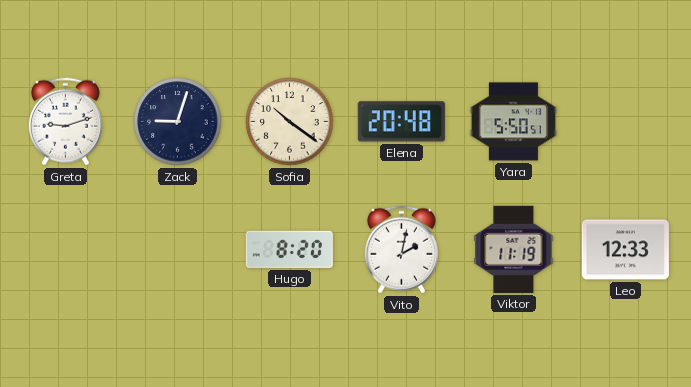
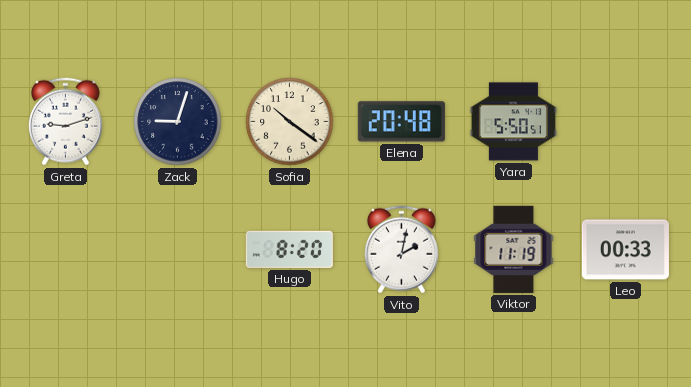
Leo: 12:33 -> 00:33 (625, 250)
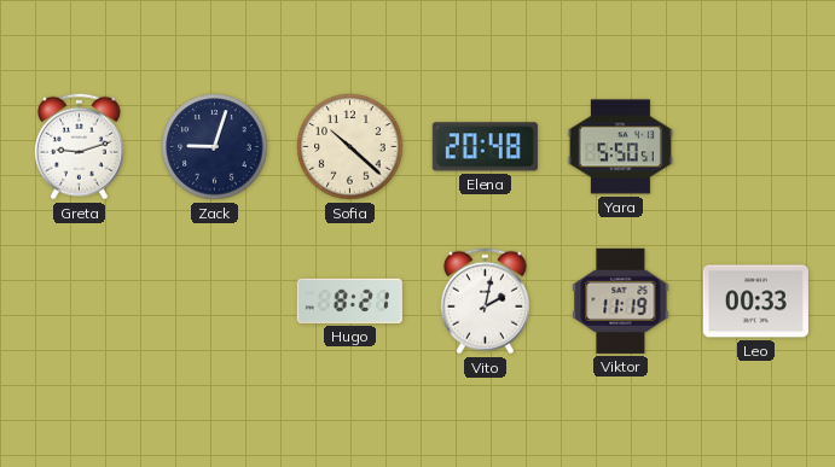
Sofia: 10:21 -> 10:22 (350, 147)
Hugo: 8:20 -> 8:21 (349, 300)
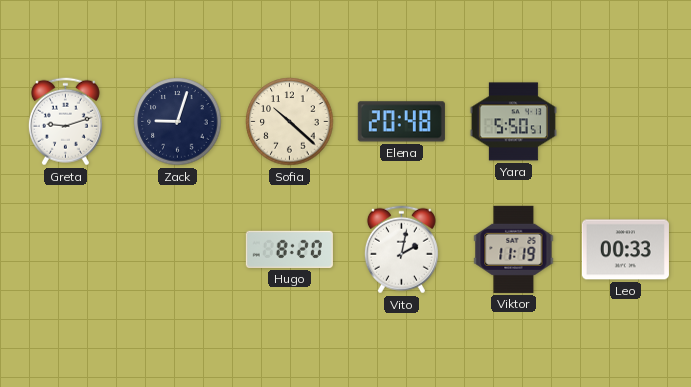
Hugo: 8:21 -> 8:20 (289, 249)
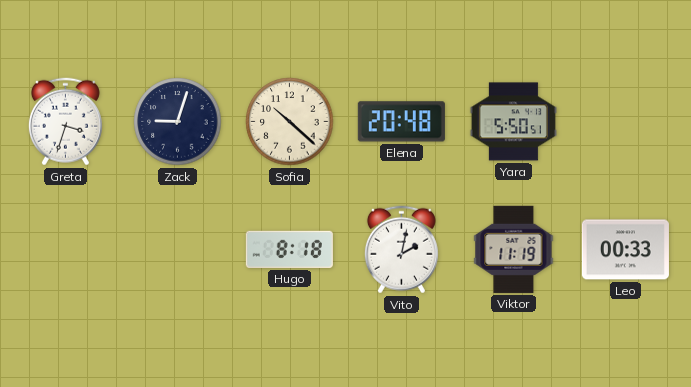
Greta: 9:12 -> 3:33 (65, 122)
Hugo: 8:20 -> 8:18 (289, 249)
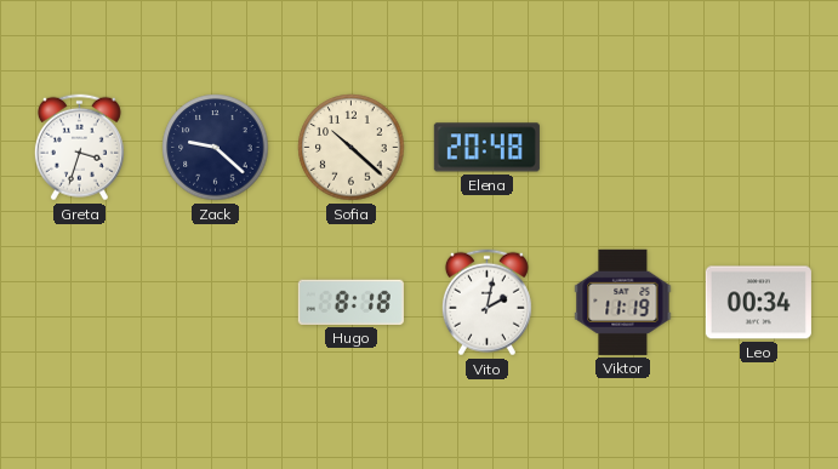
Zack: 9:03 -> 9:22 (216, 148)
Yara: 5:50 -> none (513, 122)
Leo: 00:33 -> 00:34 (758, 303)
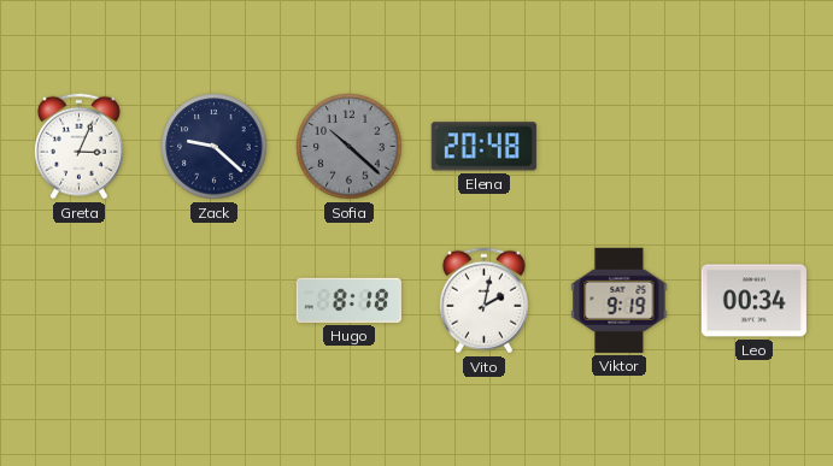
Greta: 3:33 -> 3:04 (78, 147)
Sofia dial: cream -> grey (350, 147)
Viktor: 11:19 -> 9:19 (620, 300)
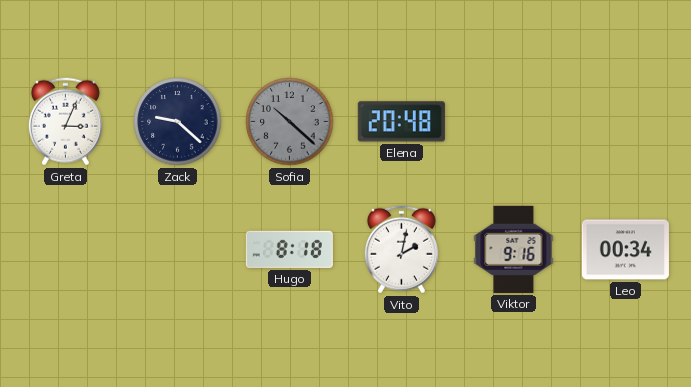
Viktor: 9:19 -> 9:16 (514, 249)
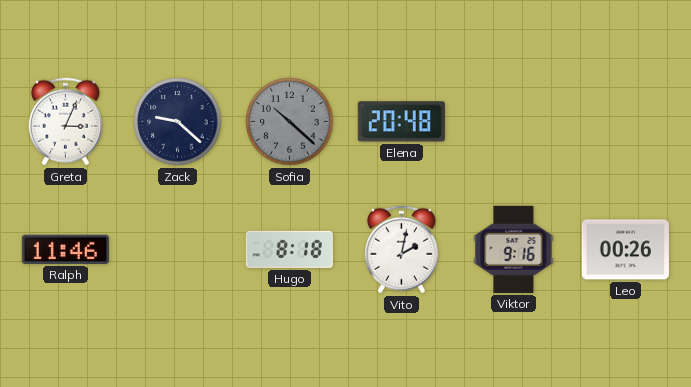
Ralph: none -> 11:46 (65, 249)
Leo: 00:34 -> 00:26 (625, 250)
